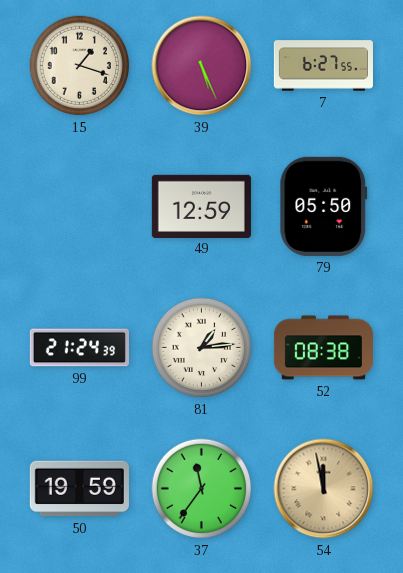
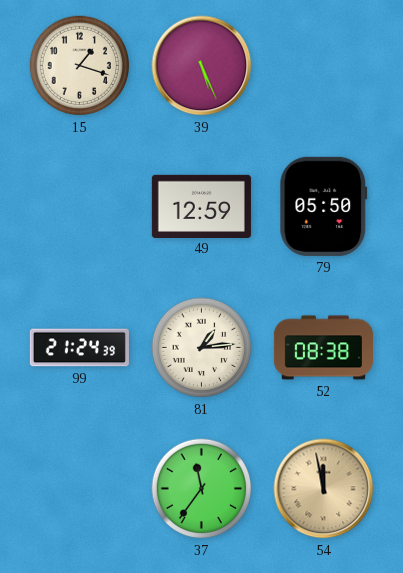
7: 6:27 -> none (323, 66)
50: 19:59 -> none (79, 489)
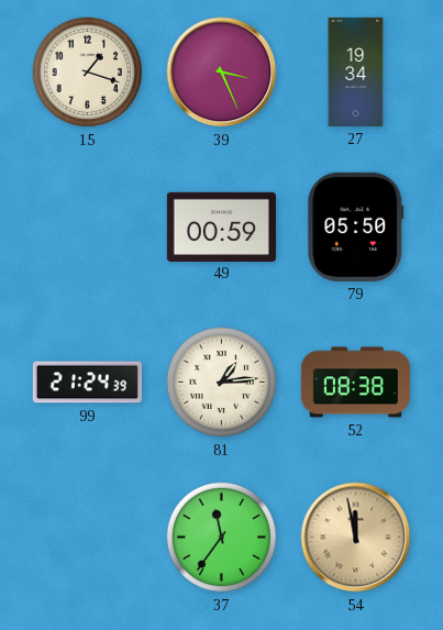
39: 5:26 -> 3:26 (222, 73)
27: none -> 19:34 (356, 71)
49: 12:59 -> 00:59 (221, 226)
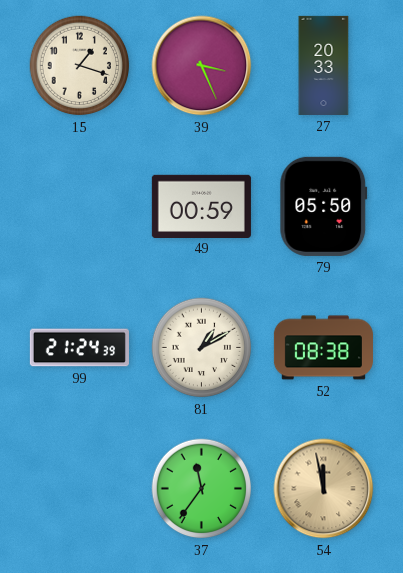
27: 19:34 -> 20:33 (324, 65)
81: 1:14 -> 1:10 (202, 348)
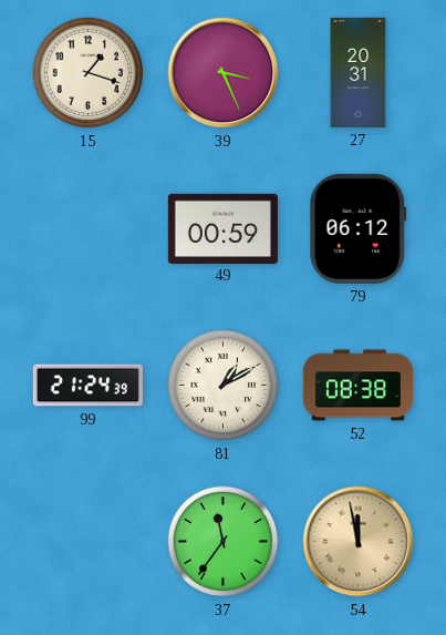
27: 20:33 -> 20:31 (359, 72)
79: 05:50 -> 06:12 (359, 228)
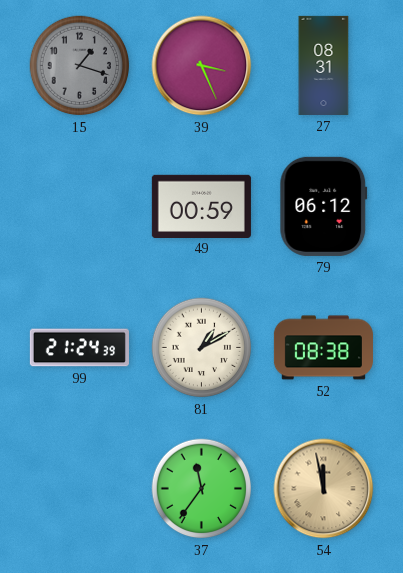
15 dial: cream -> grey (80, 66)
27: 20:31 -> 08:31 (324, 65)
